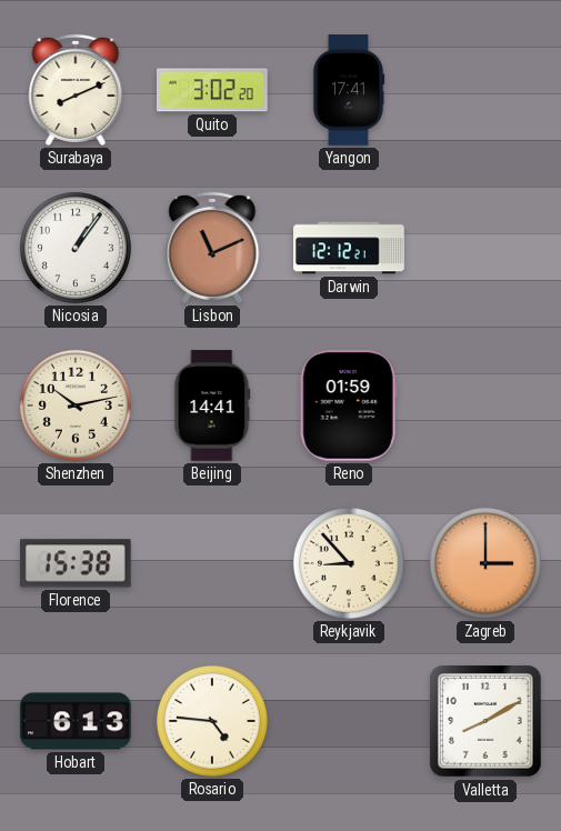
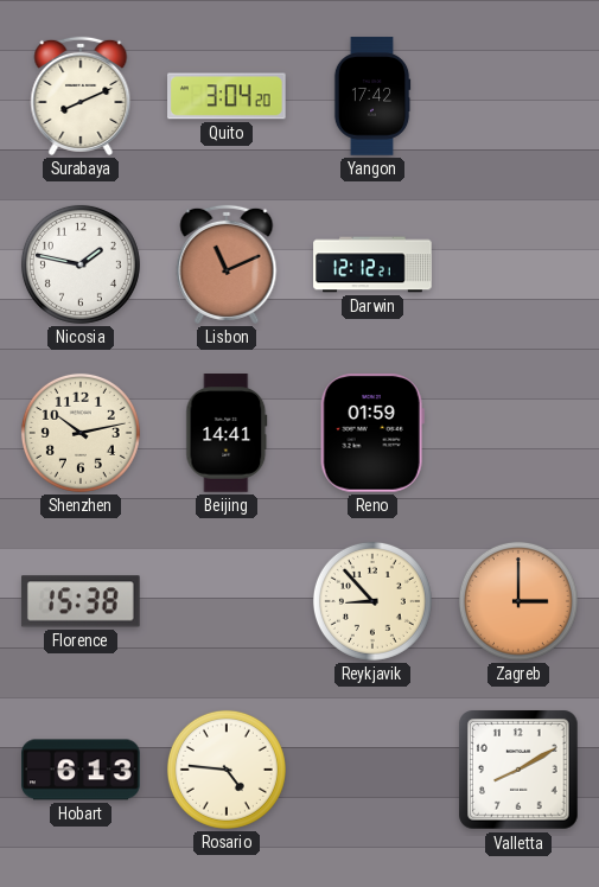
Quito: 3:02 -> 3:04 (228, 96)
Yangon: 17:41 -> 17:42 (372, 96)
Nicosia: 1:06 -> 1:47 (81, 264)
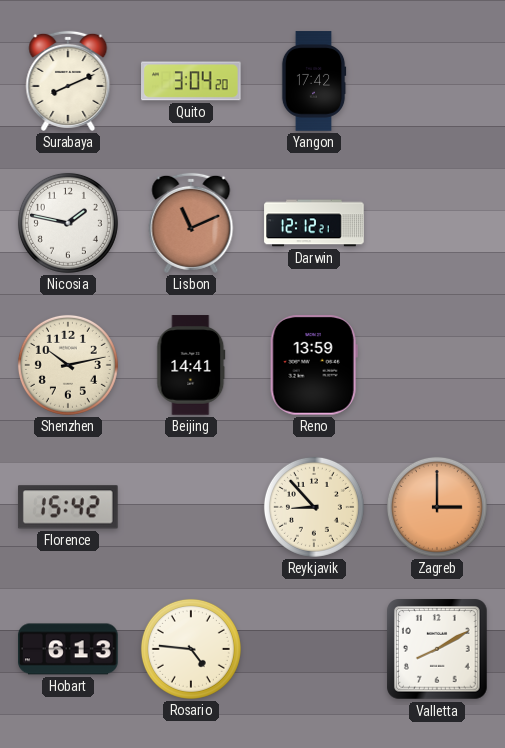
Reno: 01:59 -> 13:59 (314, 366)
Florence: 15:38 -> 15:42 (68, 507)
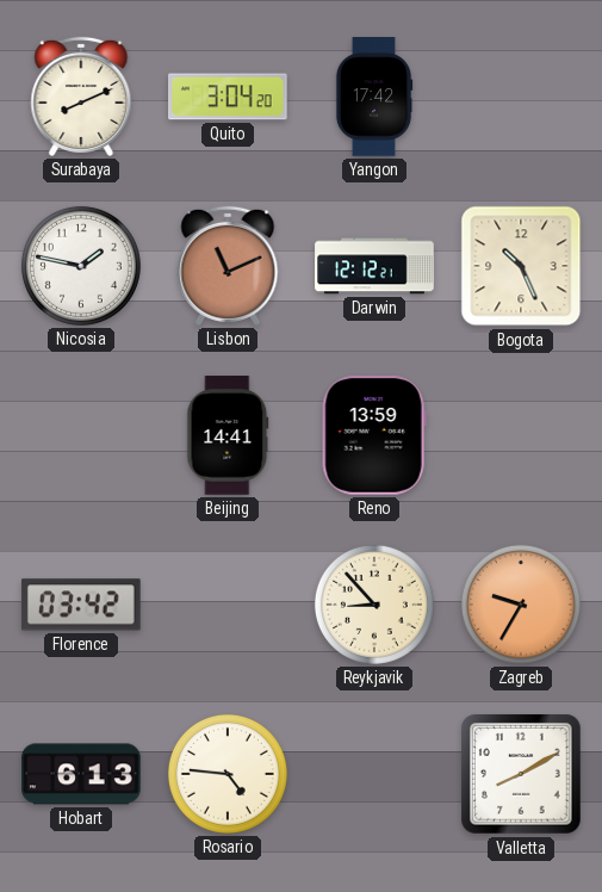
Bogota: none -> 10:26 (521, 266)
Shenzhen: 10:13 -> none (68, 365)
Florence: 15:42 -> 03:42 (81, 605)
Zagreb: 3:00 -> 9:35 (521, 605)
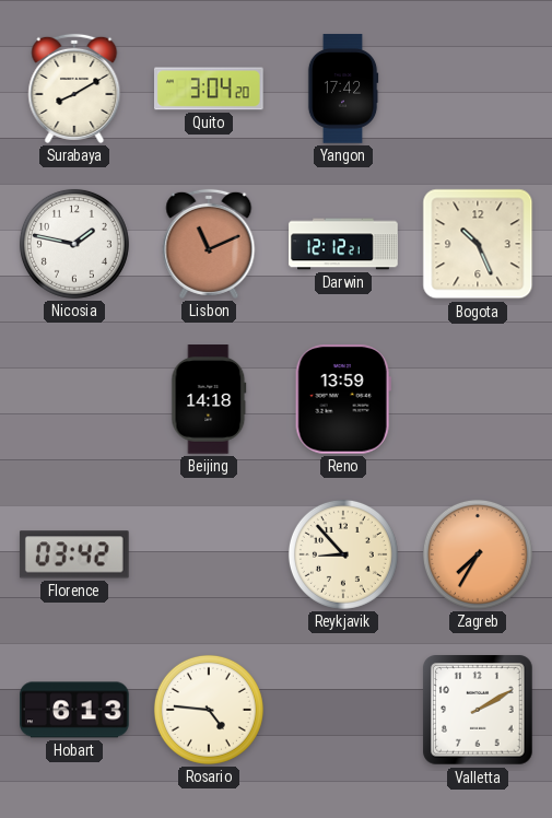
Surabaya: 8:11 -> 8:10 (74, 89)
Beijing: 14:41 -> 14:18 (209, 399)
Zagreb: 9:35 -> 7:35 (478, 554)
Valletta: 8:10 -> 2:10 (478, 710)
